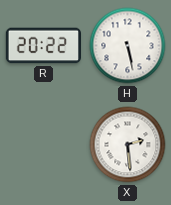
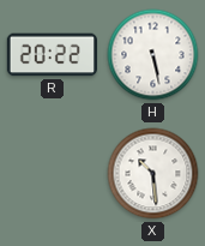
X: 2:29 -> 10:29 (153, 174)
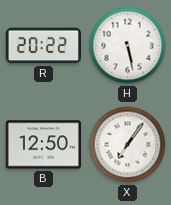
B: none -> 12:50 (43, 145)
X: 10:29 -> 7:06 (128, 145)
